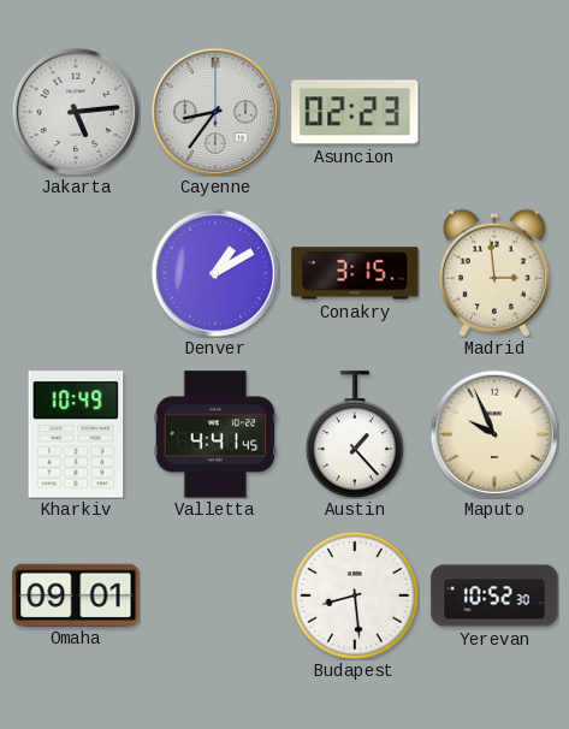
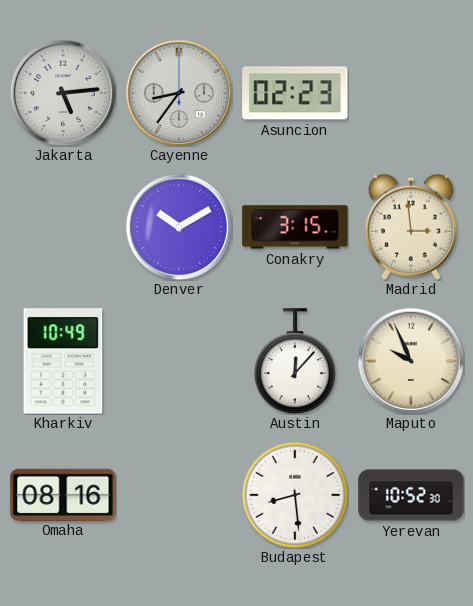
Denver: 1:10 -> 10:10 (179, 227)
Valletta: 4:41 -> none (215, 434)
Austin: 1:23 -> 12:07 (295, 361)
Omaha: 09:01 -> 08:16 (63, 494)
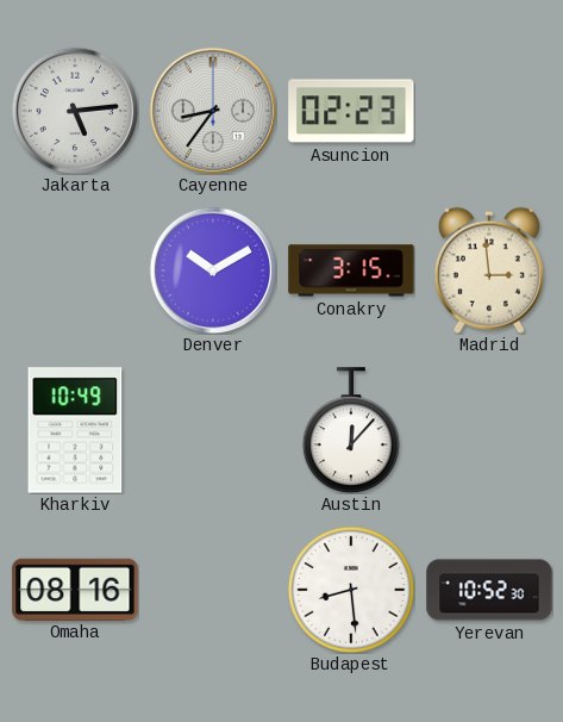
Maputo: 9:56 -> none (411, 361)
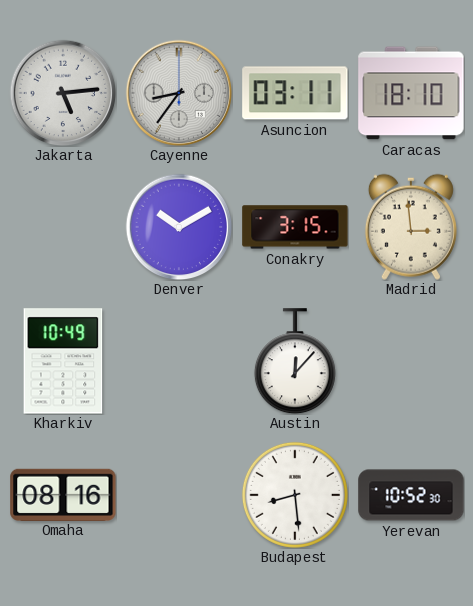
Asuncion: 02:23 -> 03:11 (295, 93)
Caracas: none -> 18:10 (411, 93)
